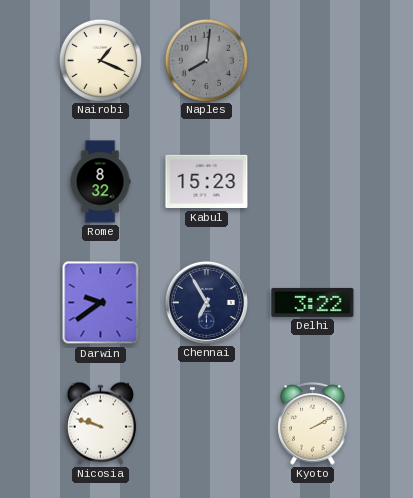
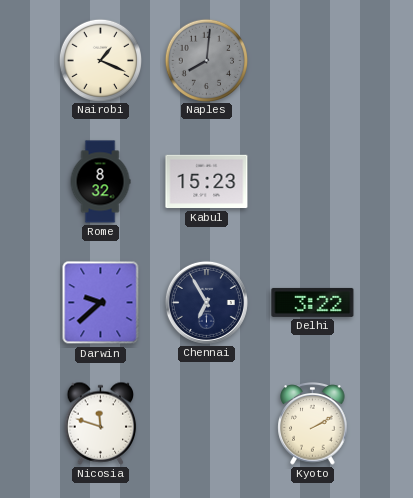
Darwin: 9:39 -> 9:38 (101, 303)
Nicosia: 9:48 -> 11:48 (101, 423)
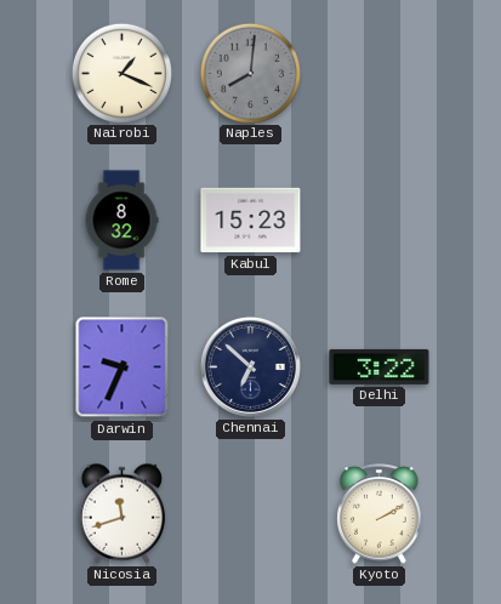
Darwin: 9:38 -> 9:34 (123, 367)
Chennai: 6:55 -> 6:52 (250, 366)
Nicosia: 11:48 -> 11:42 (123, 513)
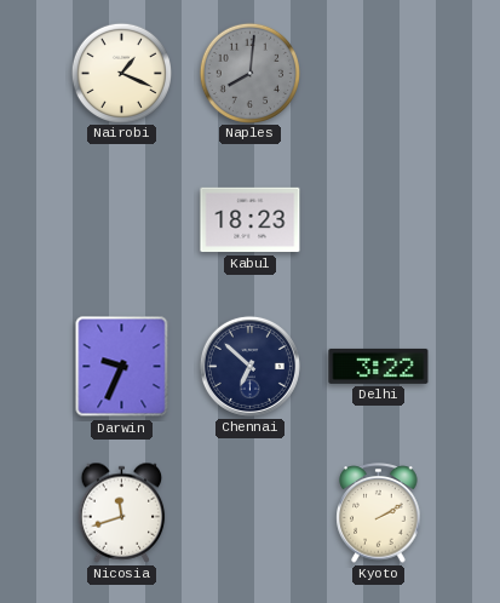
Rome: 8:32 -> none (121, 221)
Kabul: 15:23 -> 18:23 (251, 220)
